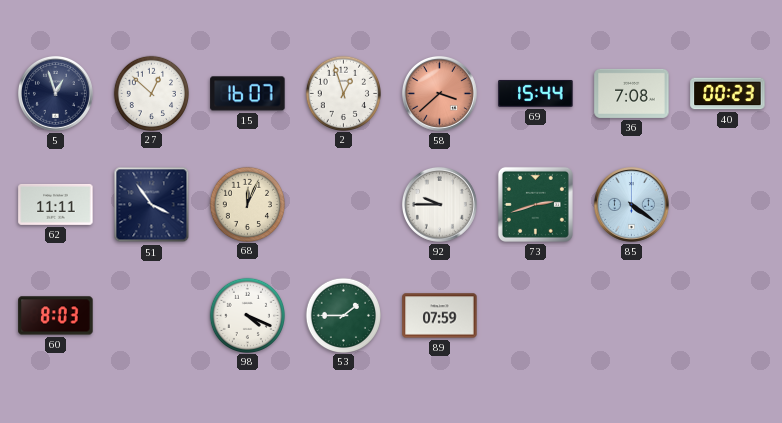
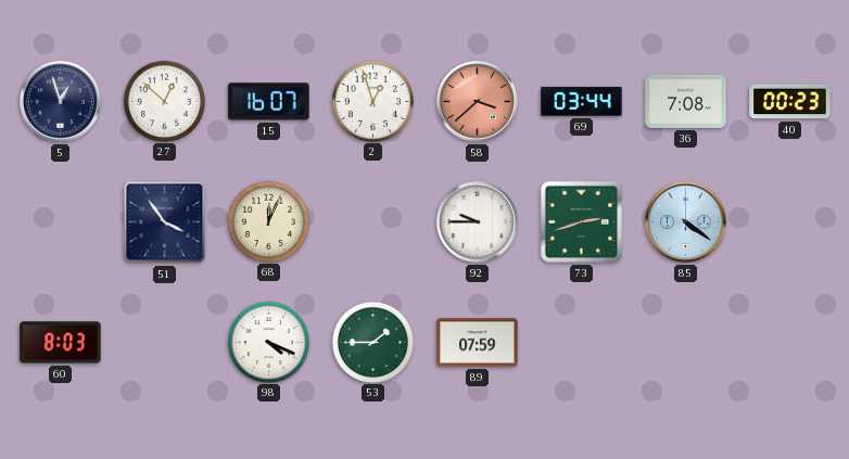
69: 15:44 -> 03:44 (582, 101)
62: 11:11 -> none (56, 204)
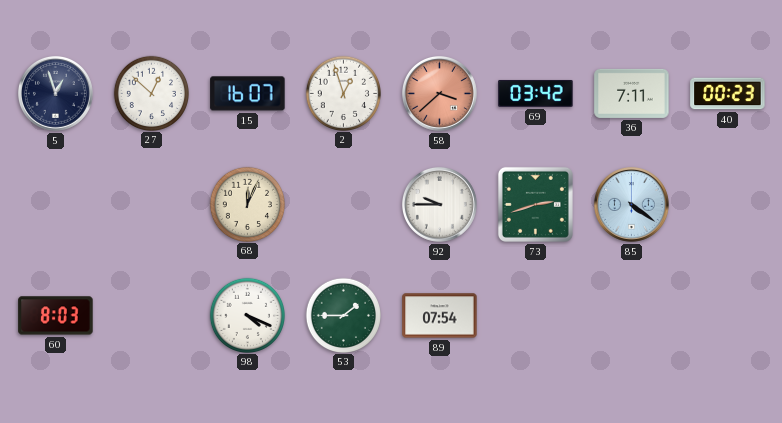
69: 03:44 -> 03:42 (536, 93)
36: 7:08 -> 7:11 (632, 93)
51: 3:54 -> none (165, 222)
89: 07:59 -> 07:54 (440, 316)
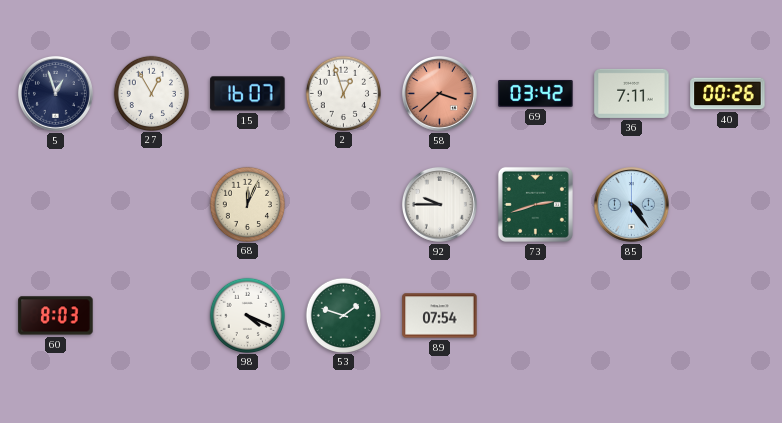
27: 12:52 -> 12:55 (151, 93)
40: 00:23 -> 00:26 (728, 94)
85: 4:21 -> 4:24 (632, 205)
53: 1:45 -> 1:48 (343, 315)
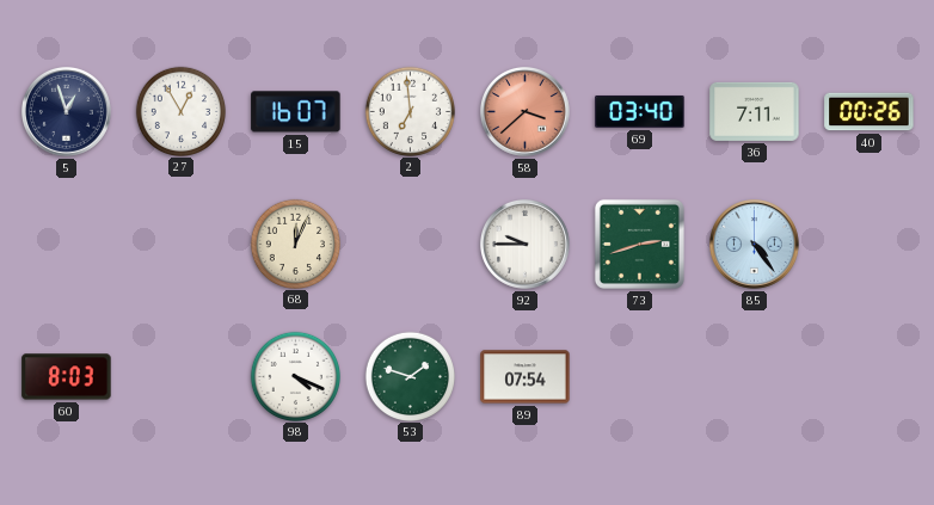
2: 12:57 -> 6:59 (410, 111)
69: 03:42 -> 03:40 (640, 111)
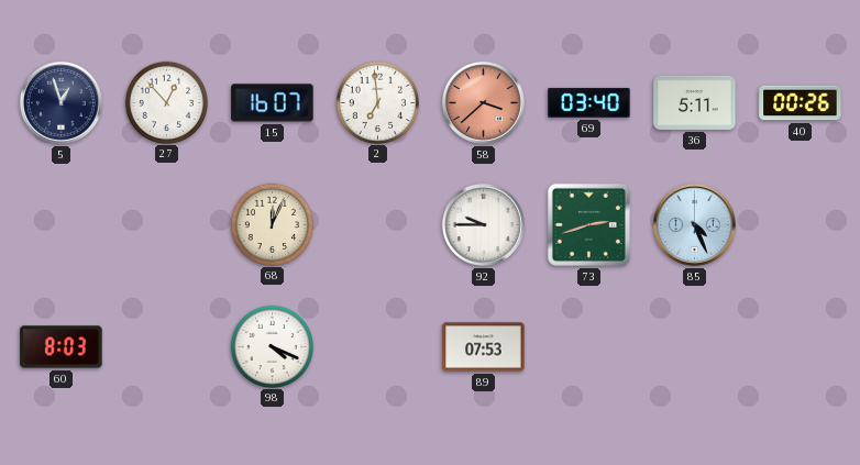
27: 12:55 -> 12:53 (166, 102)
36: 7:11 -> 5:11 (695, 102)
85: 4:24 -> 4:26 (695, 225)
53: 1:48 -> none (410, 376)
89: 07:54 -> 07:53 (484, 347)
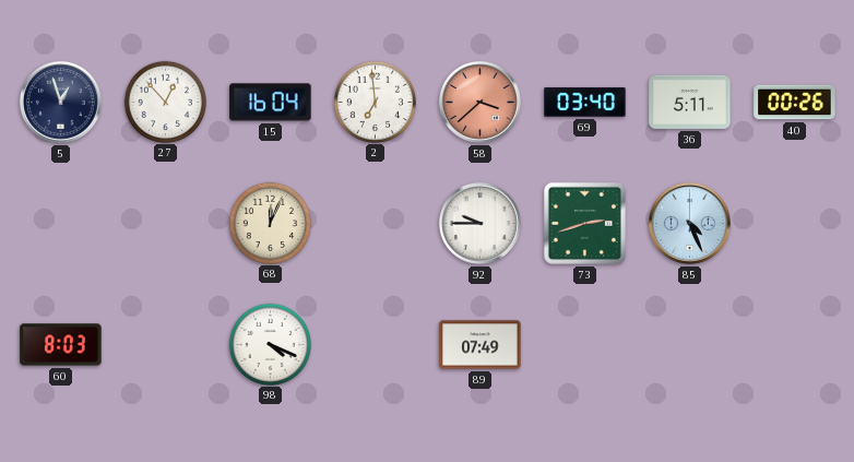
15: 16:07 -> 16:04 (271, 103)
89: 07:53 -> 07:49 (481, 345)
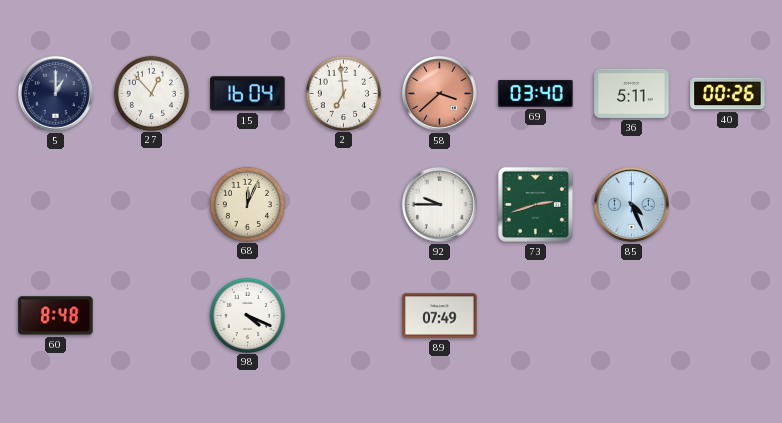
5: 12:57 -> 1:00 (56, 94)
60: 8:03 -> 8:48 (56, 316)
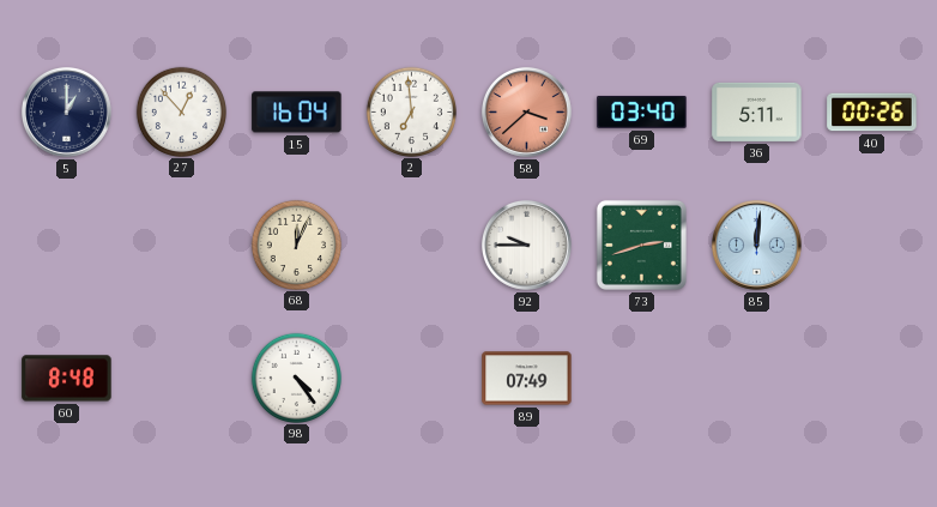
85: 4:26 -> 12:01 (757, 246)
98: 4:19 -> 4:24 (296, 378)
